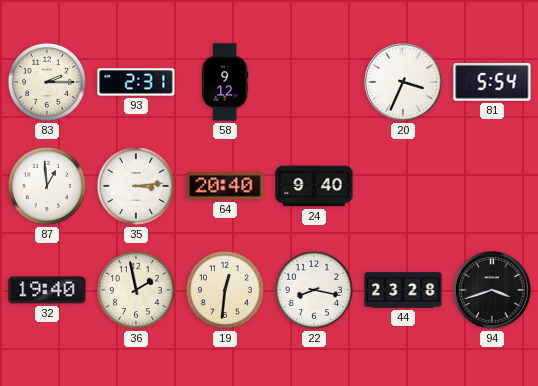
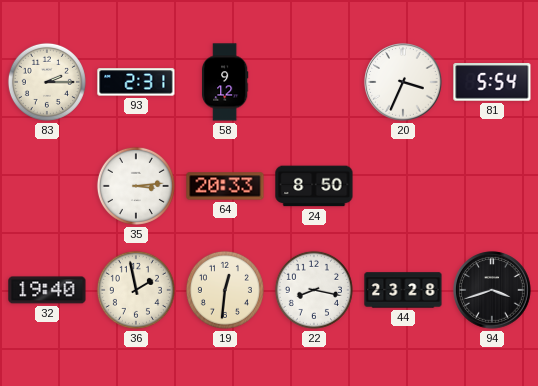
87: 12:59 -> none (47, 186)
64: 20:40 -> 20:33 (225, 186)
24: 9:40 -> 8:50 (314, 186)
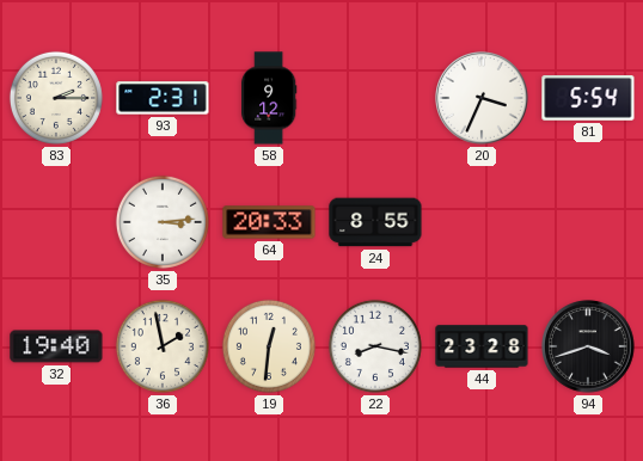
24: 8:50 -> 8:55 (375, 222)
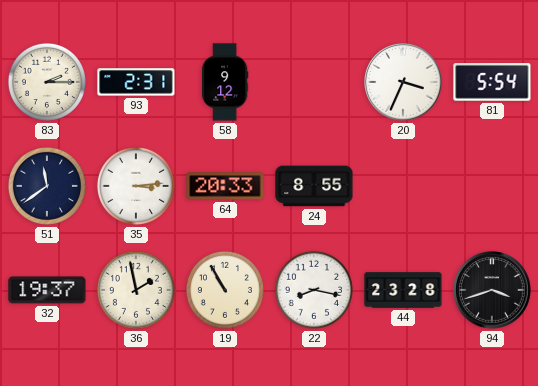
51: none -> 11:39 (47, 186)
32: 19:40 -> 19:37 (47, 290)
19: 12:31 -> 10:55 (225, 290)
